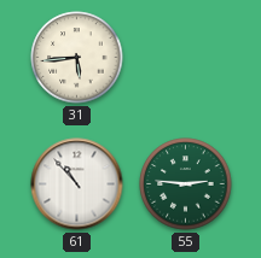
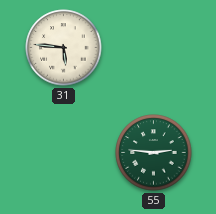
31: 5:44 -> 5:46 (64, 48)
61: 10:53 -> none (77, 184)
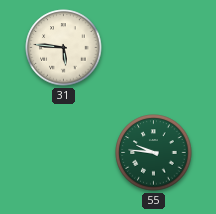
55: 2:46 -> 9:46 (154, 153)
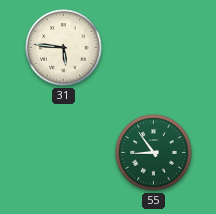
55: 9:46 -> 8:54 (154, 153)
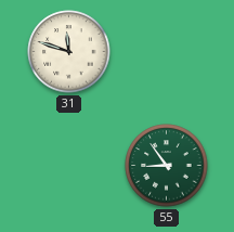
31: 5:46 -> 11:48 (69, 52)
